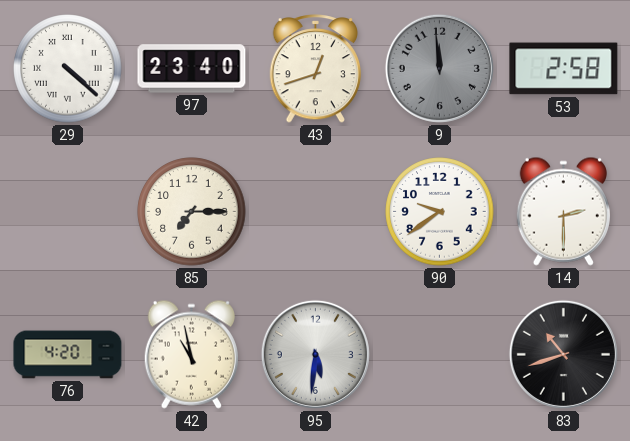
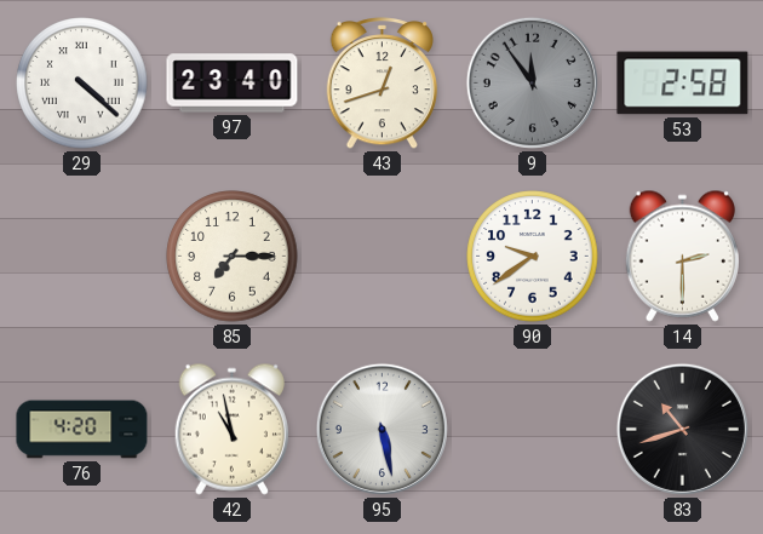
9: 11:59 -> 11:54 (532, 82)
95: 5:31 -> 5:28 (381, 429)
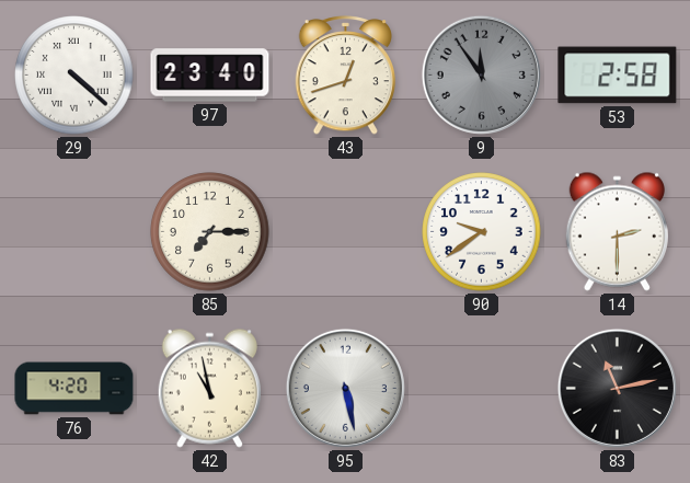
83: 10:42 -> 11:13 (617, 388)
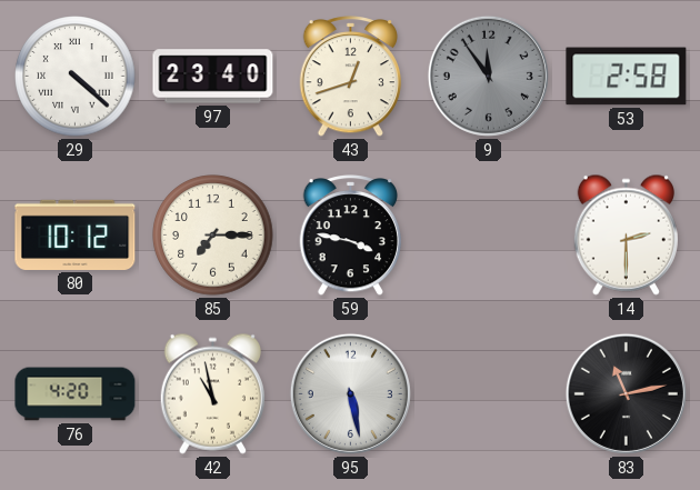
80: none -> 10:12 (76, 234)
59: none -> 3:47 (351, 236)
90: 9:39 -> none (482, 232)
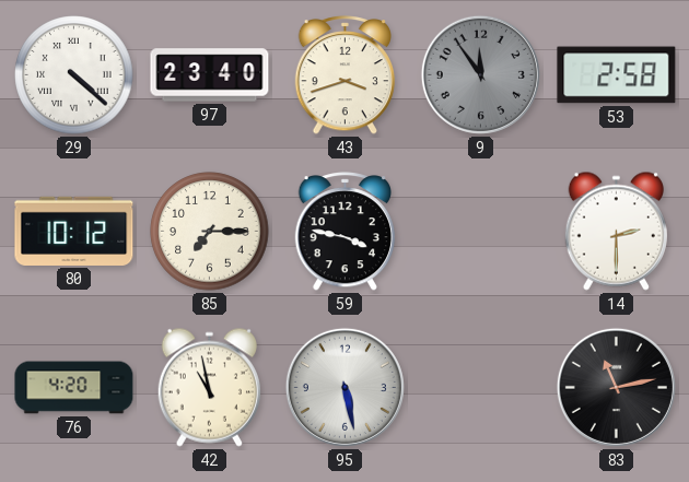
43: 12:42 -> 3:42 (346, 75)
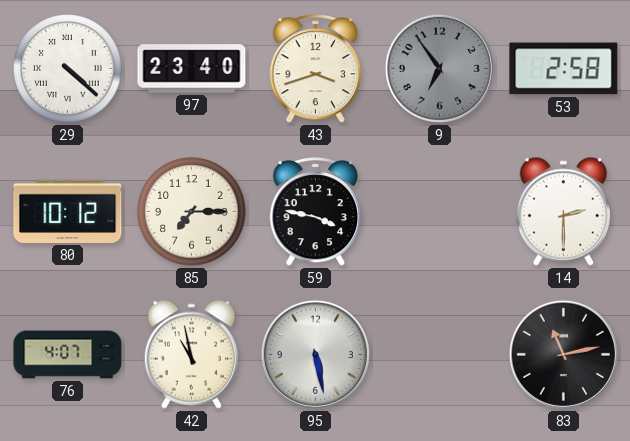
9: 11:54 -> 6:54 (439, 68)
76: 4:20 -> 4:07 (68, 355)
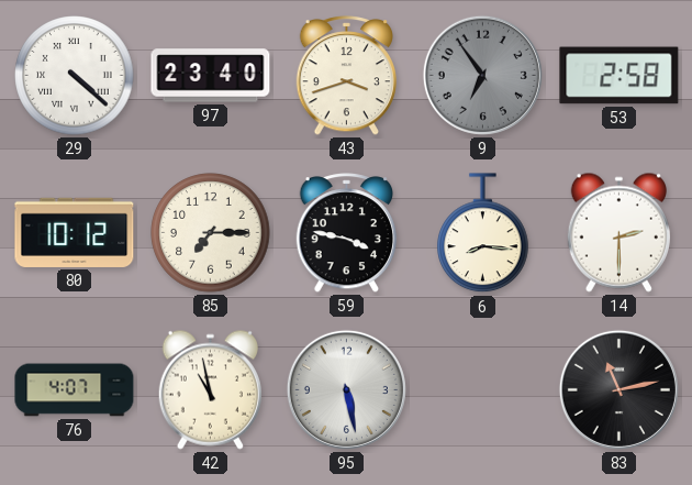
6: none -> 8:16 (483, 233)
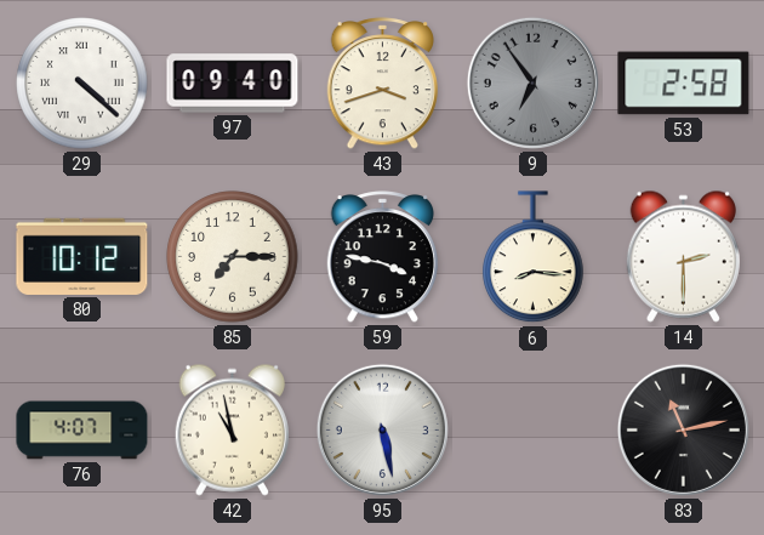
97: 23:40 -> 09:40 (233, 84)
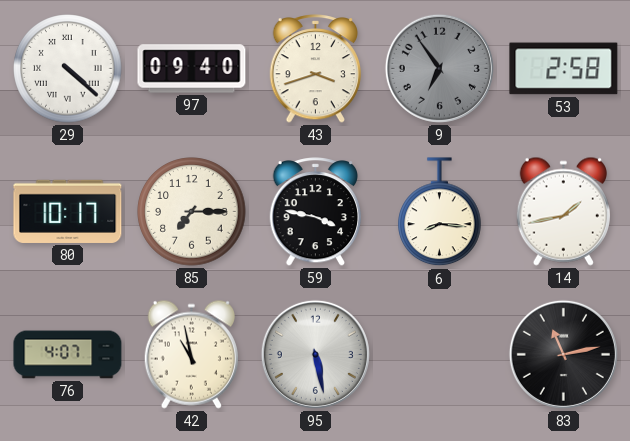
80: 10:12 -> 10:17 (68, 211)
14: 2:30 -> 1:43 (563, 211)
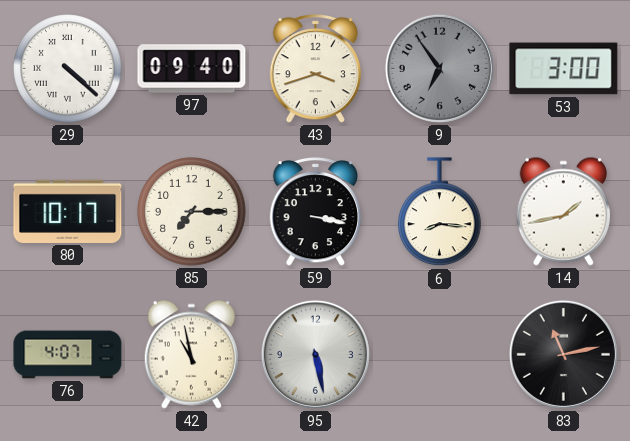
53: 2:58 -> 3:00 (564, 69)
59: 3:47 -> 3:17 (316, 212)
